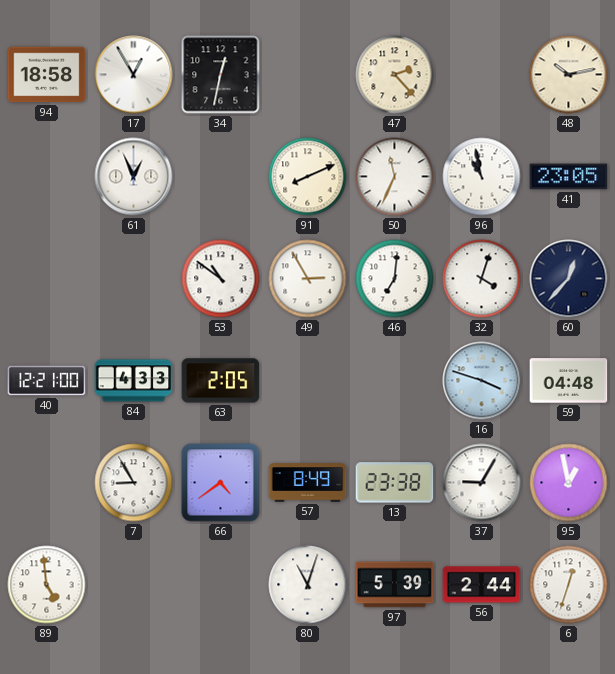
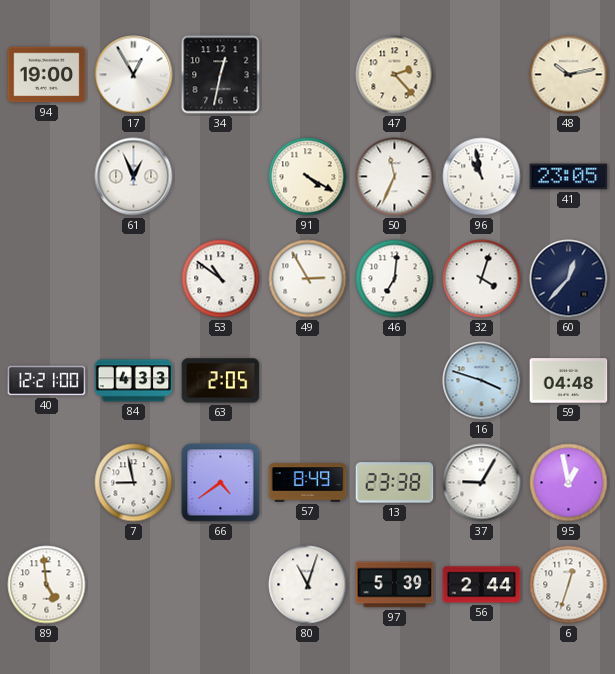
94: 18:58 -> 19:00 (47, 75)
91: 8:11 -> 4:20 (308, 177)
7: 8:55 -> 8:58 (134, 483)
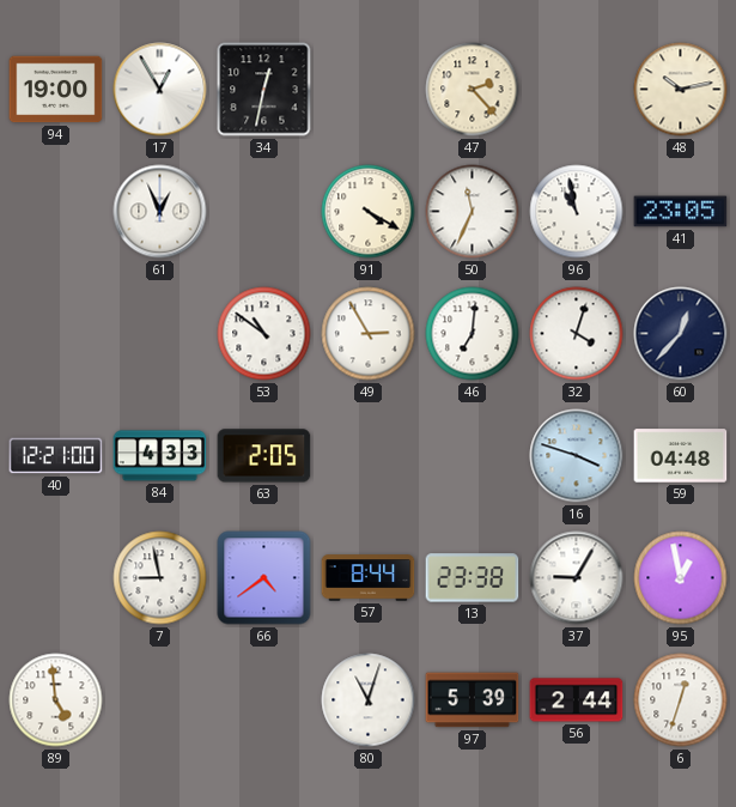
57: 8:49 -> 8:44 (369, 578)
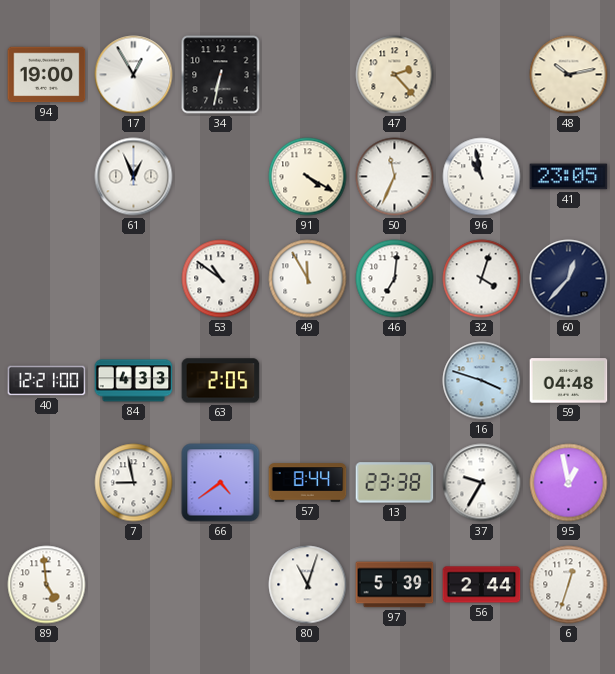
34: 12:32 -> 6:32 (221, 75)
49: 2:55 -> 11:55 (308, 279)
37: 9:05 -> 9:35 (482, 483)
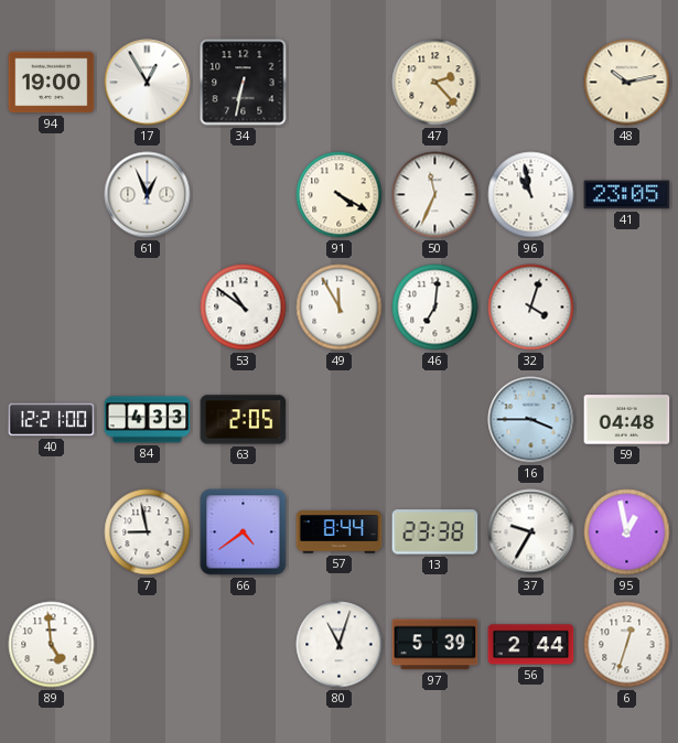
60: 12:37 -> none (569, 279)
16: 3:48 -> 3:45 (531, 420)
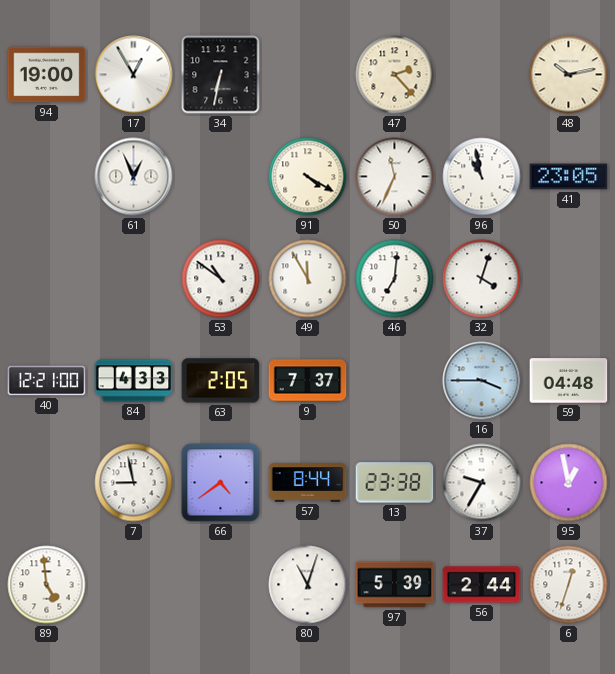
9: none -> 7:37 (308, 381)
